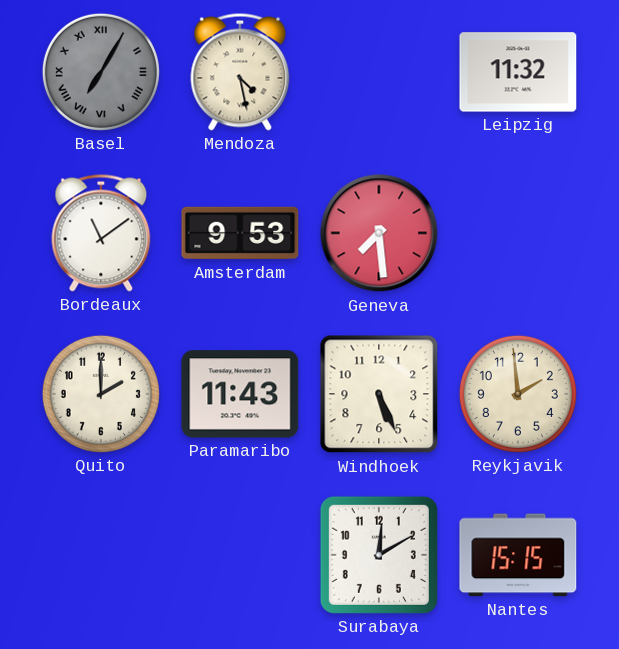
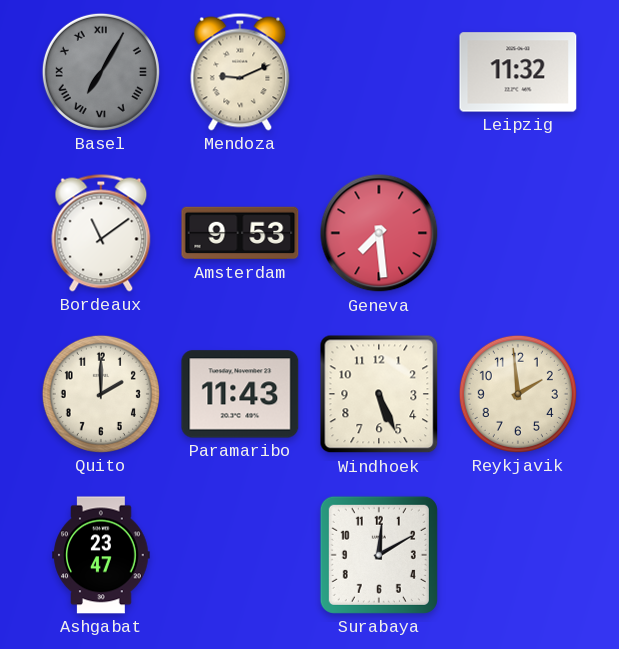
Mendoza: 4:28 -> 9:11 (240, 72)
Ashgabat: none -> 23:47 (101, 555)
Nantes: 15:15 -> none (518, 555)
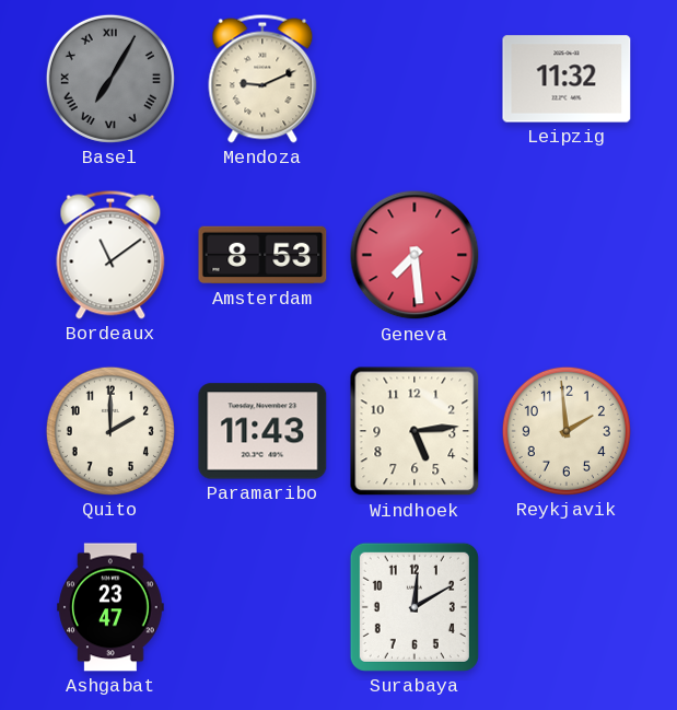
Amsterdam: 9:53 -> 8:53 (262, 255)
Windhoek: 5:26 -> 5:14 (415, 431)
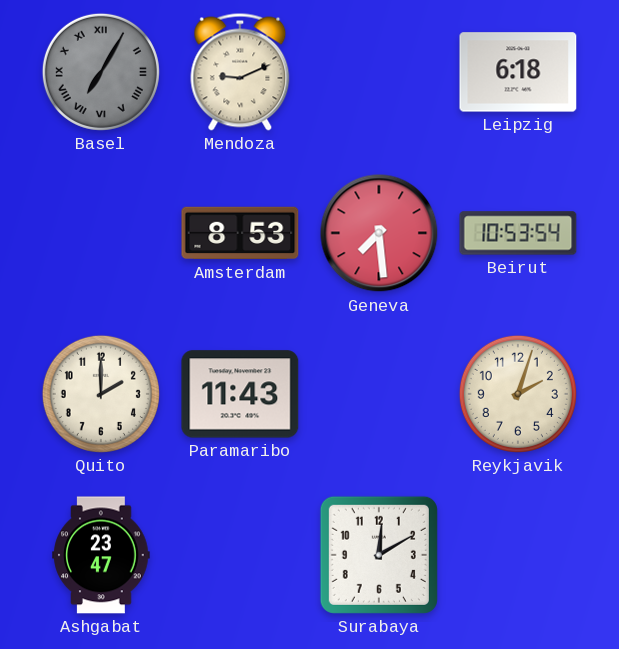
Leipzig: 11:32 -> 6:18 (518, 72)
Bordeaux: 11:09 -> none (110, 255)
Beirut: none -> 10:53 (518, 233)
Windhoek: 5:14 -> none (415, 431)
Reykjavik: 1:59 -> 2:03 (518, 394)
